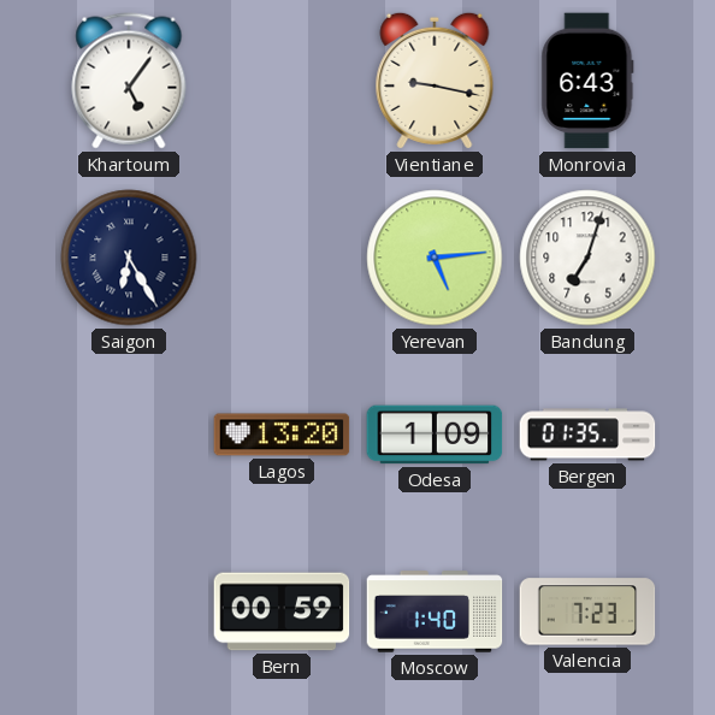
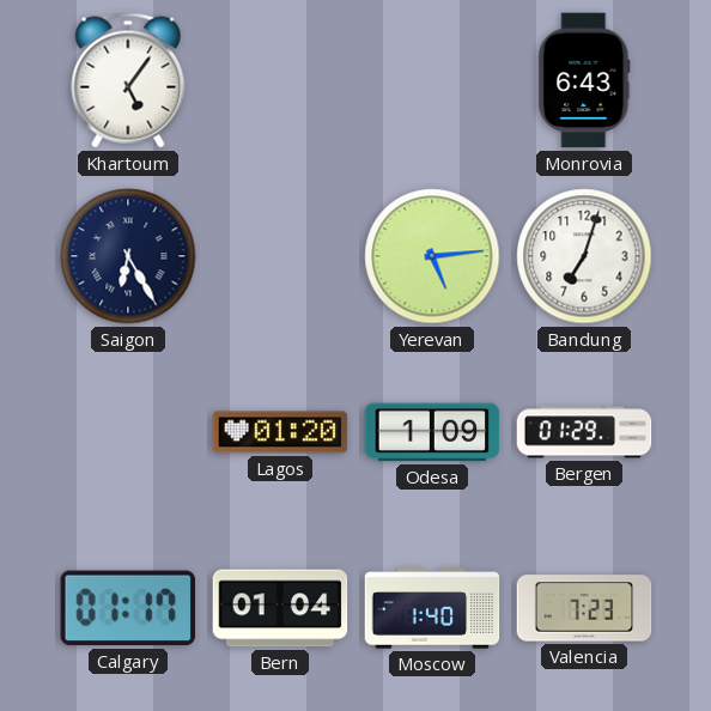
Vientiane: 9:17 -> none (435, 81)
Lagos: 13:20 -> 01:20 (280, 432)
Bergen: 01:35 -> 01:29 (584, 432)
Calgary: none -> 01:17 (127, 608)
Bern: 00:59 -> 01:04 (280, 608)
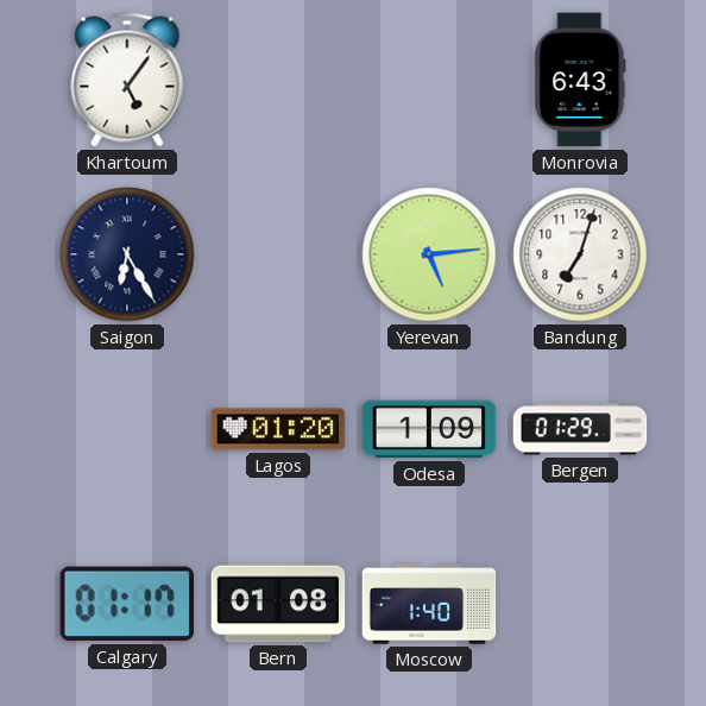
Bern: 01:04 -> 01:08 (278, 604)
Valencia: 7:23 -> none (584, 608)
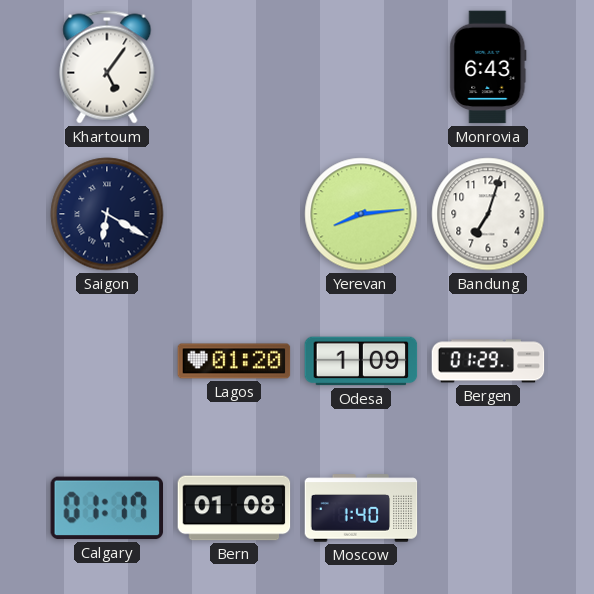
Saigon: 6:25 -> 6:20 (107, 214)
Yerevan: 5:14 -> 8:14 (361, 214)
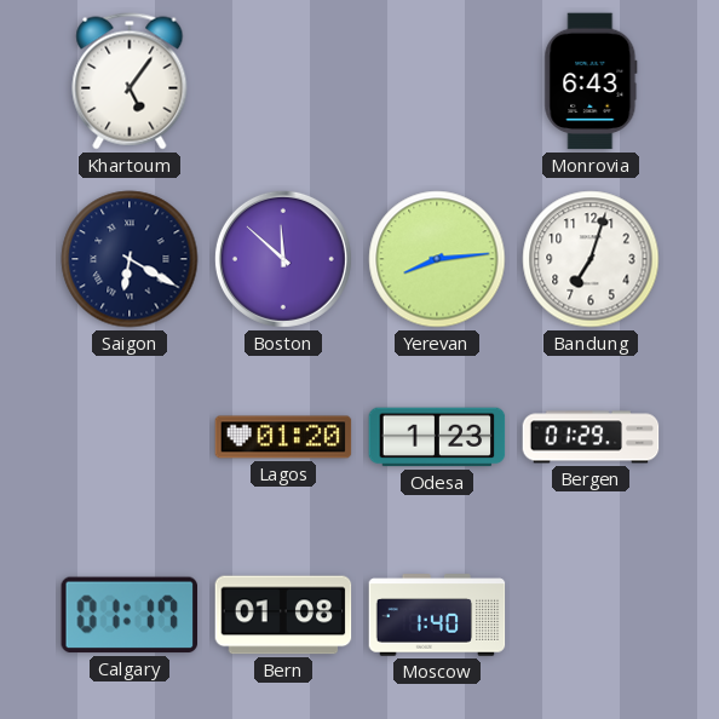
Boston: none -> 11:52 (283, 259)
Odesa: 1:09 -> 1:23 (437, 437)
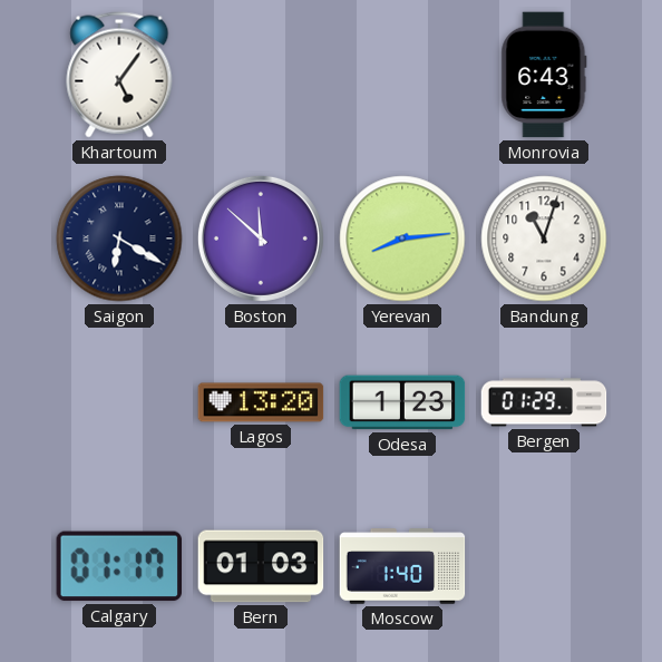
Bandung: 7:03 -> 11:03 (544, 238)
Lagos: 01:20 -> 13:20 (261, 402)
Bern: 01:08 -> 01:03 (261, 566)
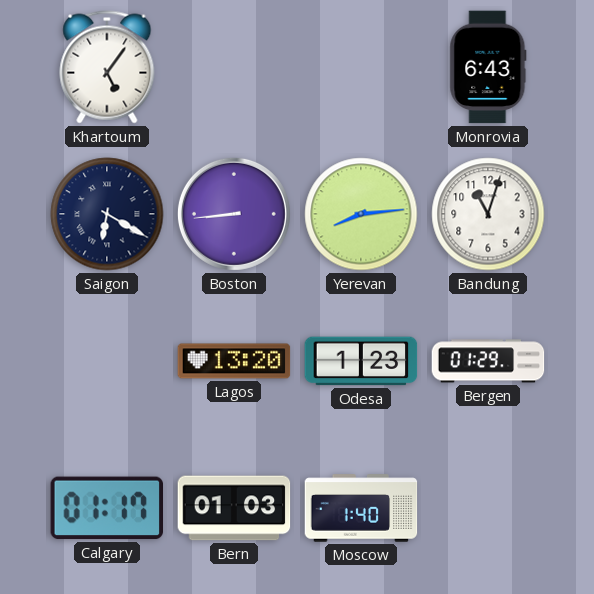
Boston: 11:52 -> 8:44 (234, 214)
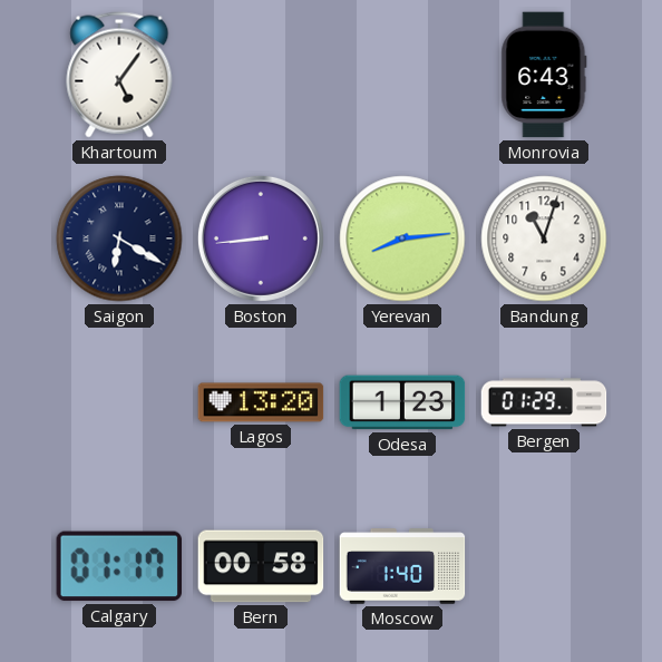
Bern: 01:03 -> 00:58 (261, 566)
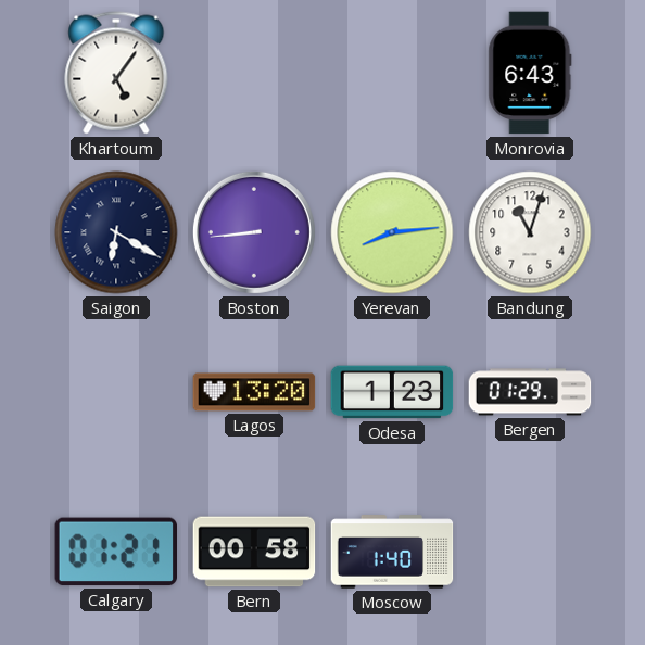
Calgary: 01:17 -> 01:21 (115, 552)
